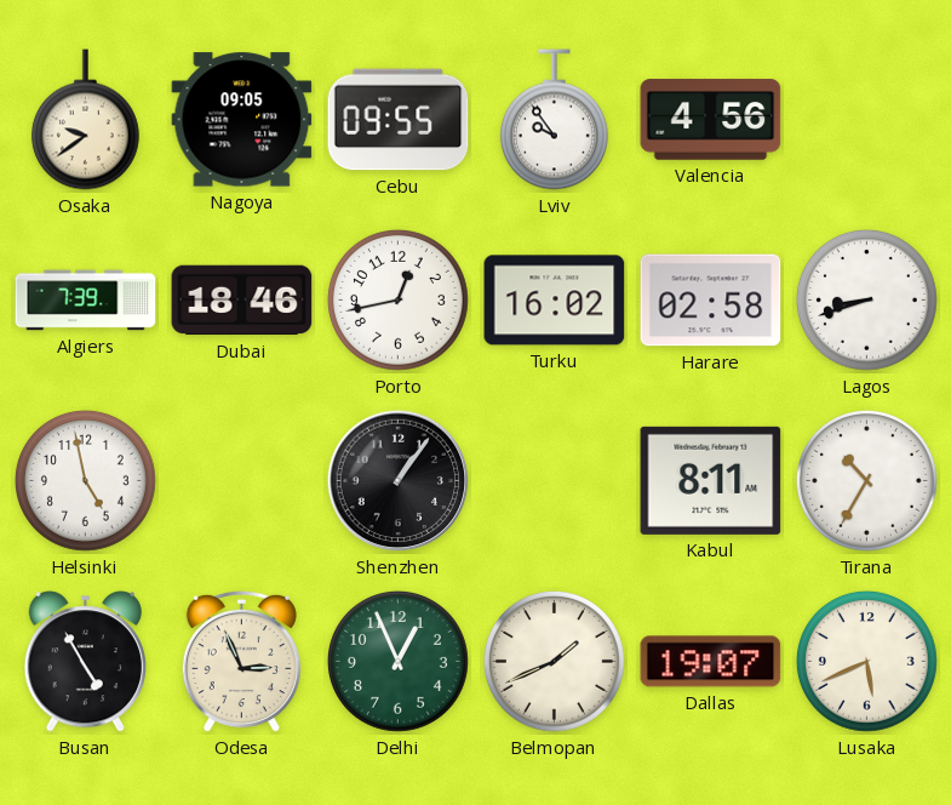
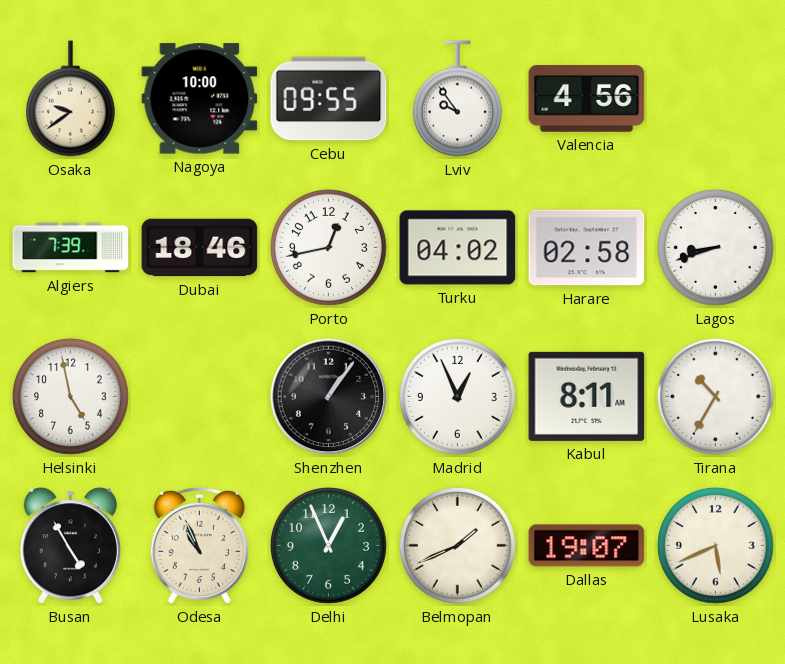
Nagoya: 09:05 -> 10:00 (200, 99)
Turku: 16:02 -> 04:02 (458, 248)
Madrid: none -> 12:56 (457, 396)
Odesa: 2:56 -> 10:56 (199, 546)
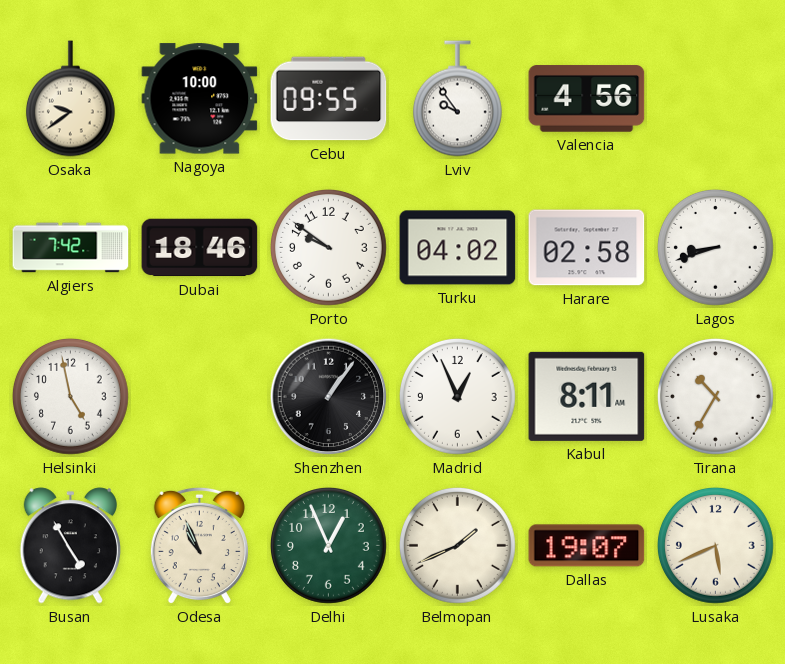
Algiers: 7:39 -> 7:42 (71, 248)
Porto: 12:43 -> 9:51 (328, 247)
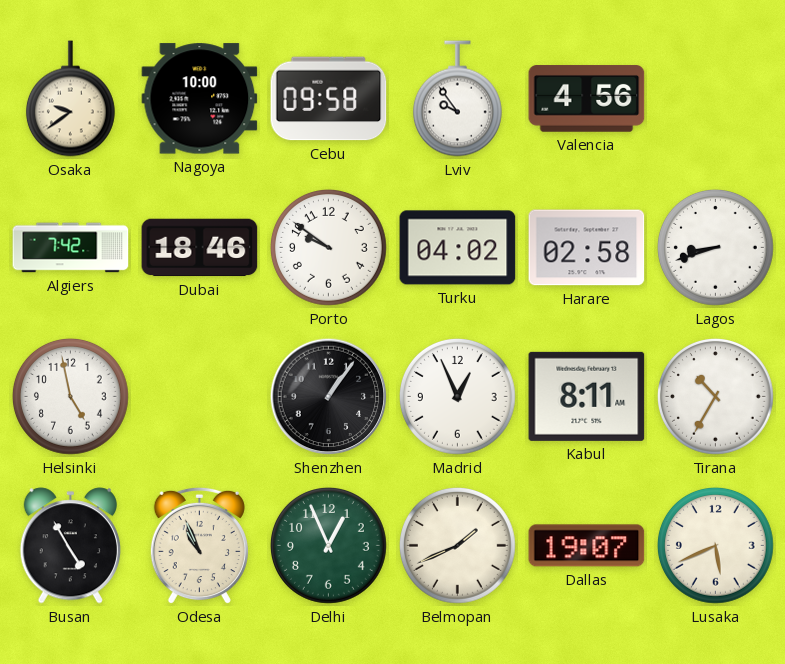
Cebu: 09:55 -> 09:58 (329, 99)
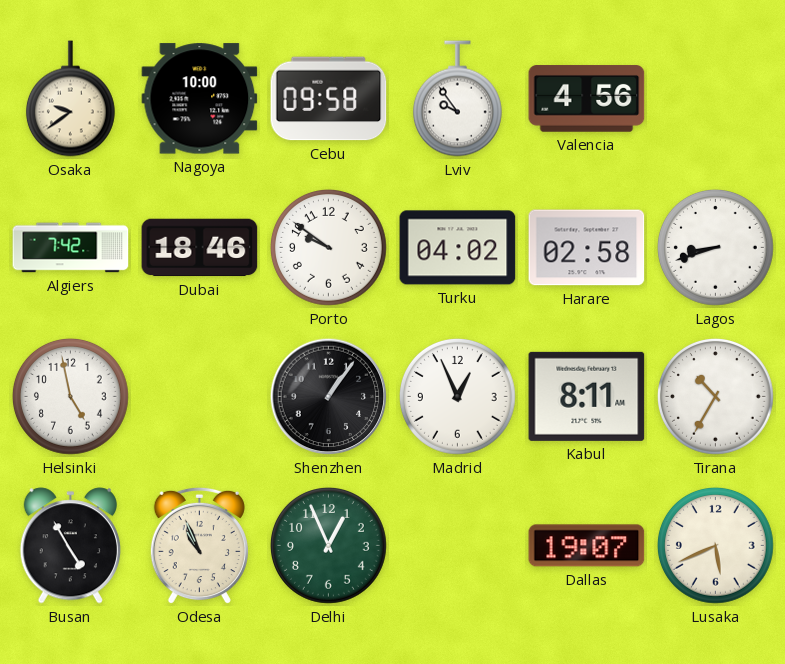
Belmopan: 1:41 -> none (457, 545)
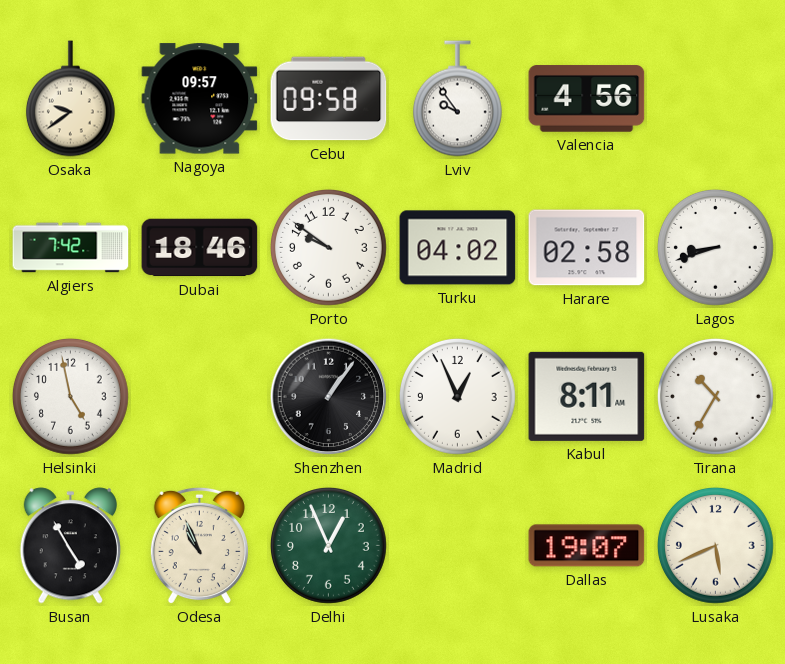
Nagoya: 10:00 -> 09:57 (200, 99)
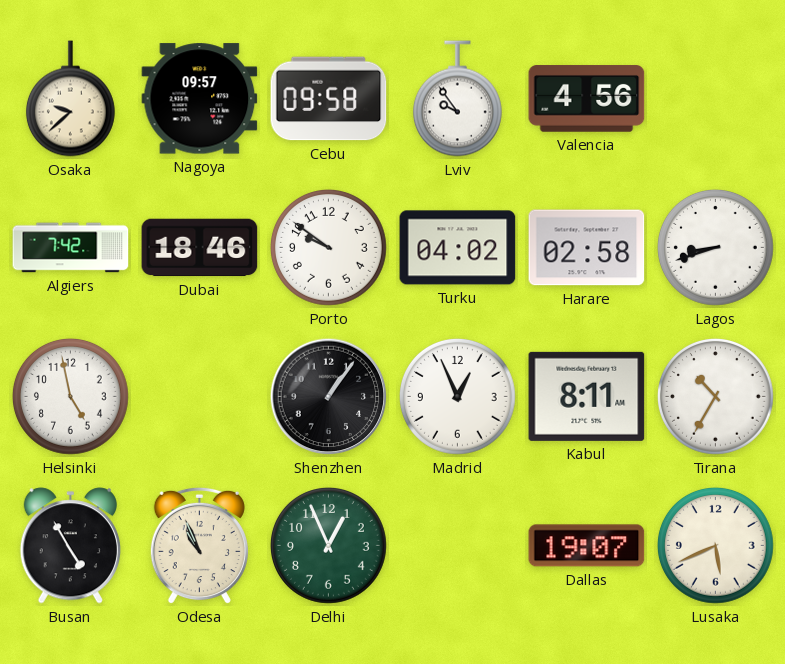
Osaka: 9:39 -> 9:38 (70, 99)
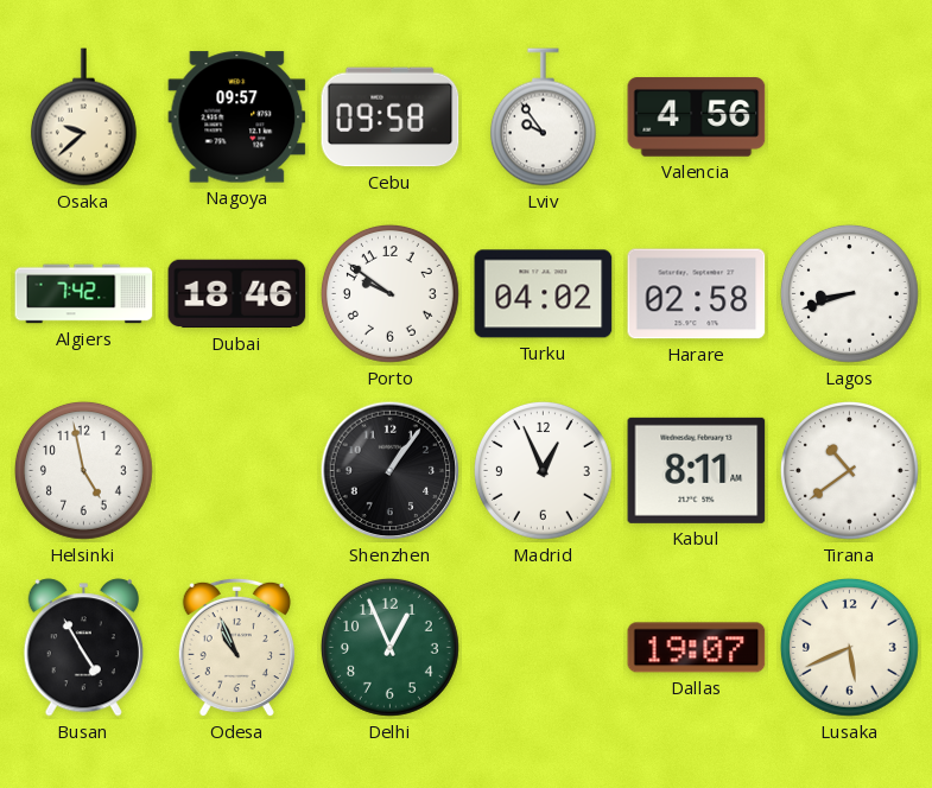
Tirana: 10:35 -> 10:39 (849, 470)
